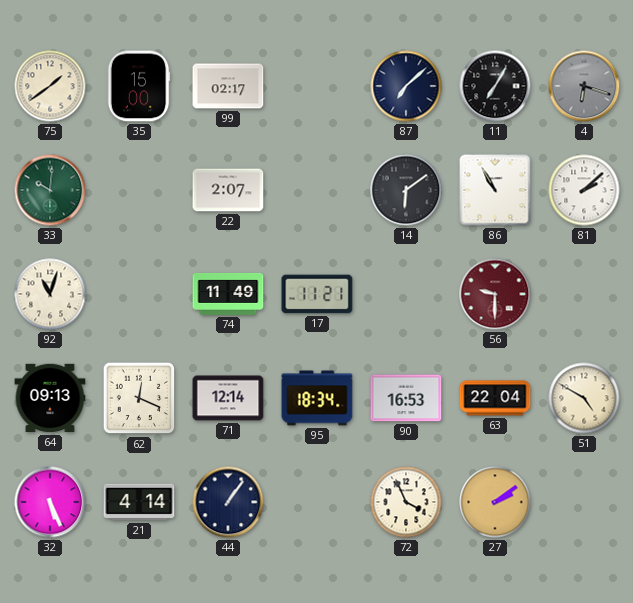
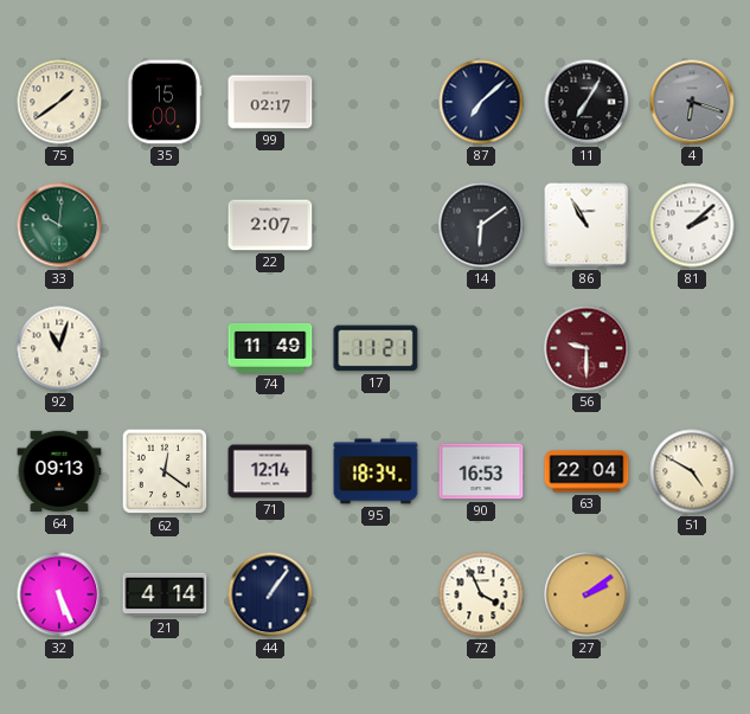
62: 12:19 -> 12:21 (165, 471)
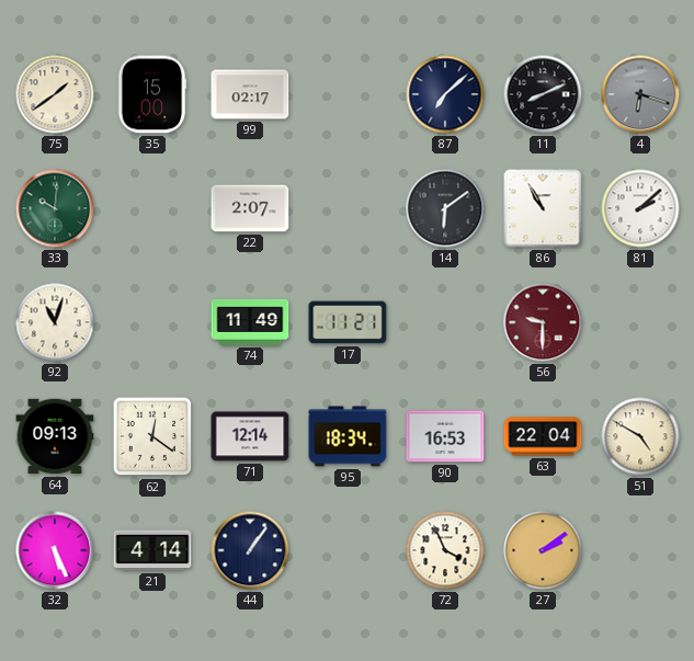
11: 7:05 -> 8:11 (543, 94)
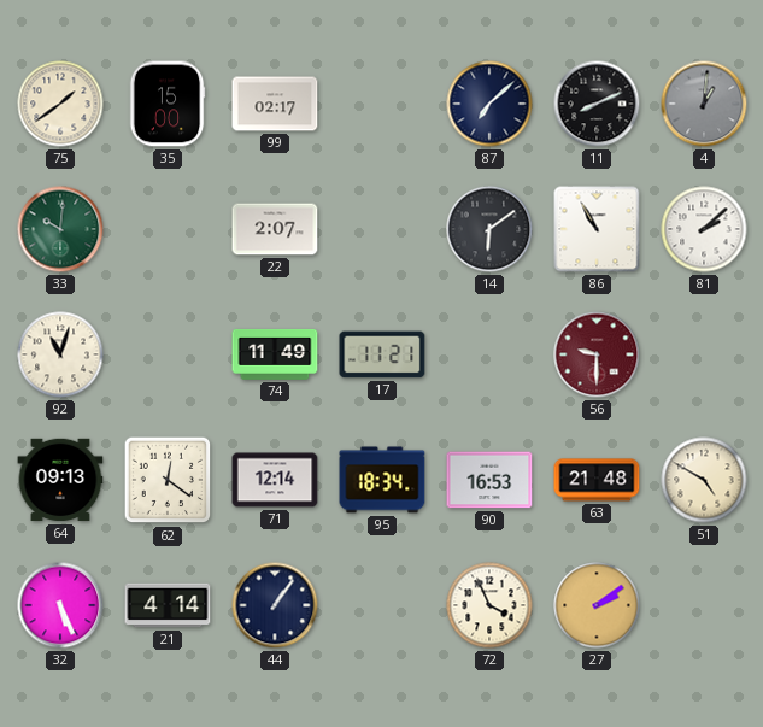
4: 6:18 -> 1:01 (704, 104)
63: 22:04 -> 21:48 (597, 480)
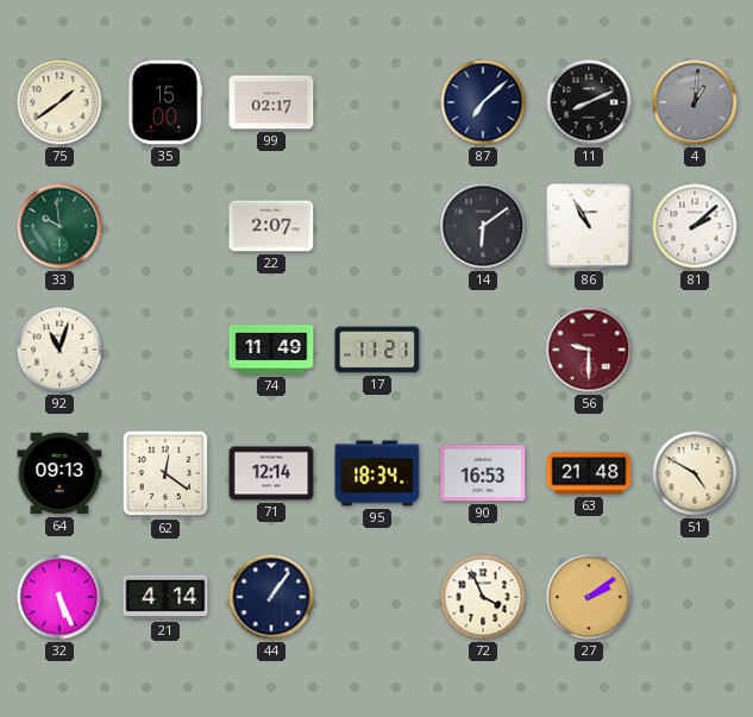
33: 10:01 -> 9:59 (59, 226)
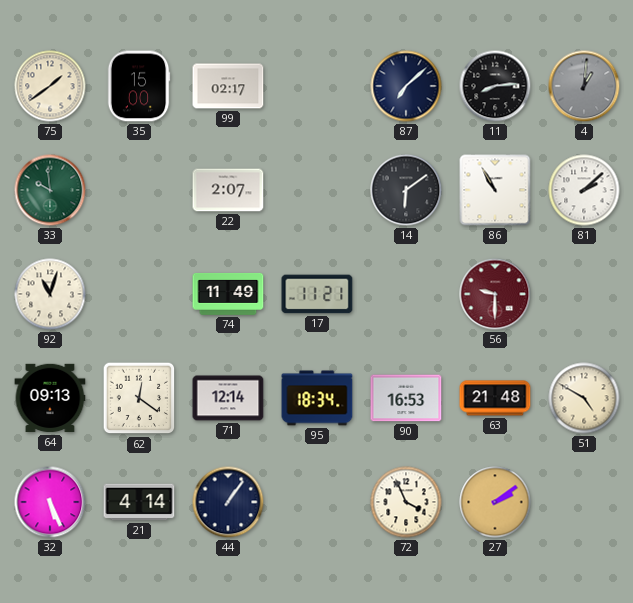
11: 8:11 -> 8:14 (495, 86)
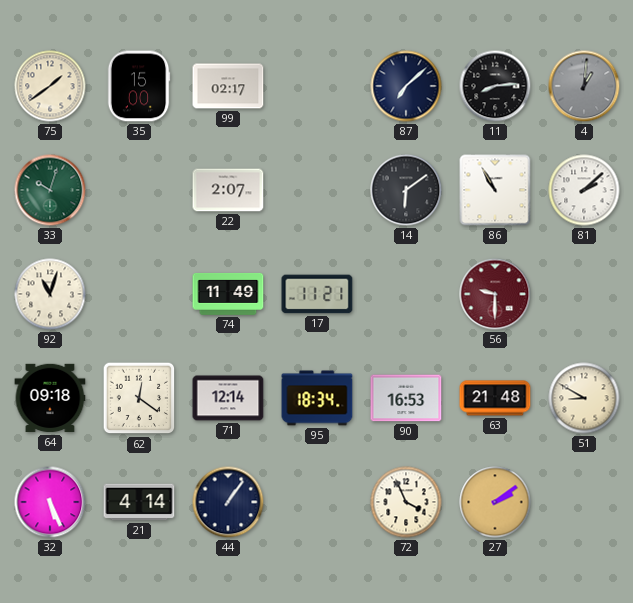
33: 9:59 -> 10:03 (50, 190)
64: 09:13 -> 09:18 (50, 398)
51: 4:50 -> 8:50 (584, 398)
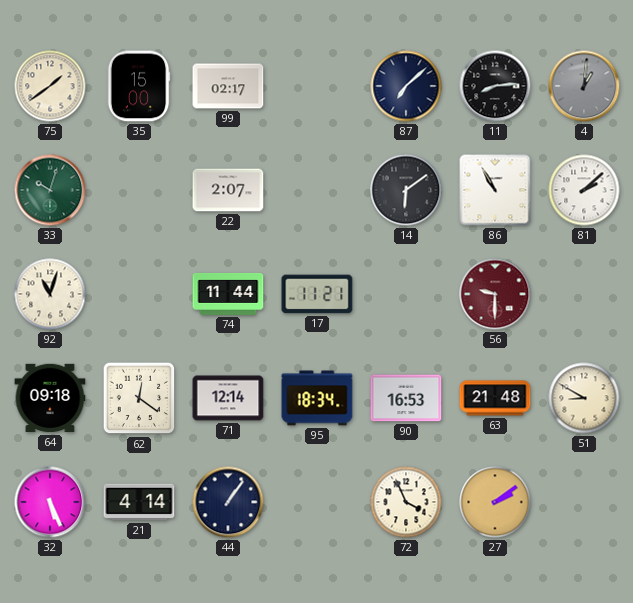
74: 11:49 -> 11:44 (228, 294)
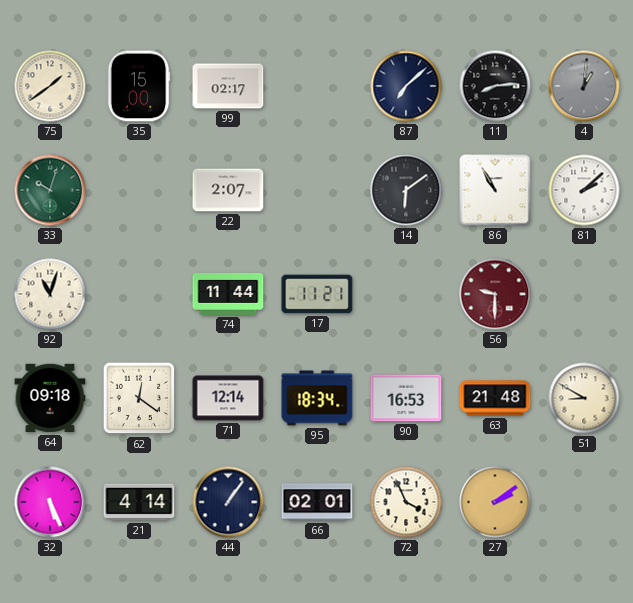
66: none -> 02:01 (317, 502)
